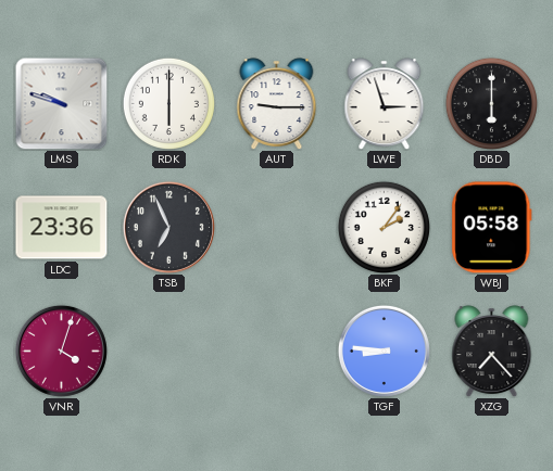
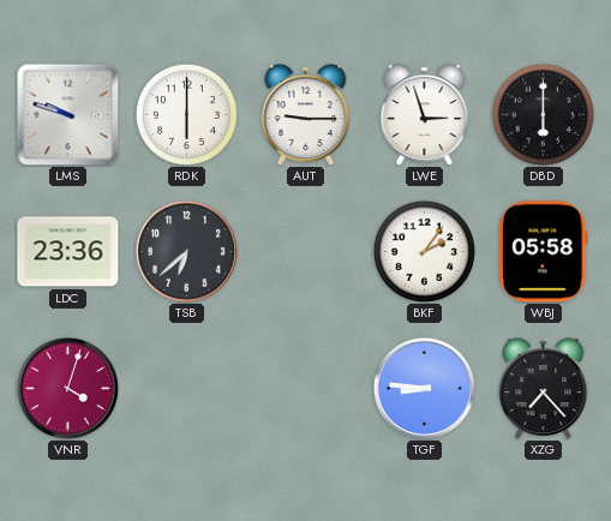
TSB: 6:56 -> 6:38 (186, 251)
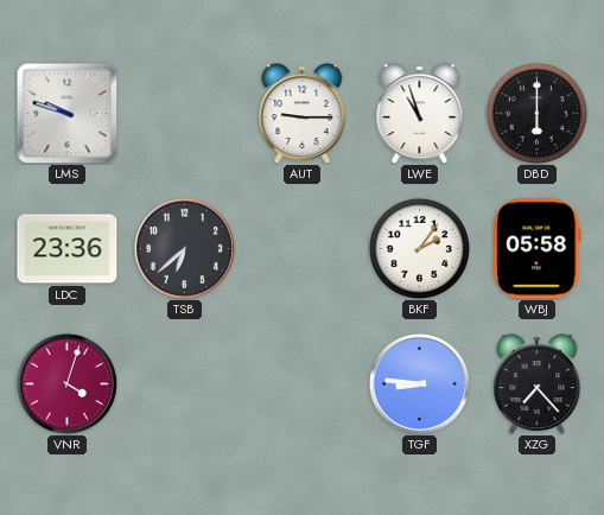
RDK: 6:00 -> none (186, 114)
LWE: 2:57 -> 10:57 (420, 113)
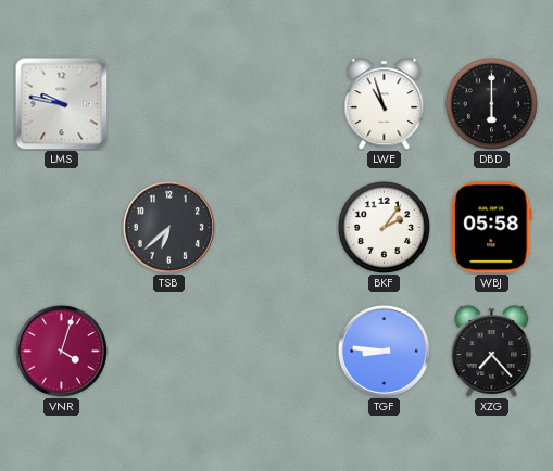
LMS: 9:48 -> 9:47 (61, 103)
AUT: 9:15 -> none (303, 113)
LDC: 23:36 -> none (68, 249)
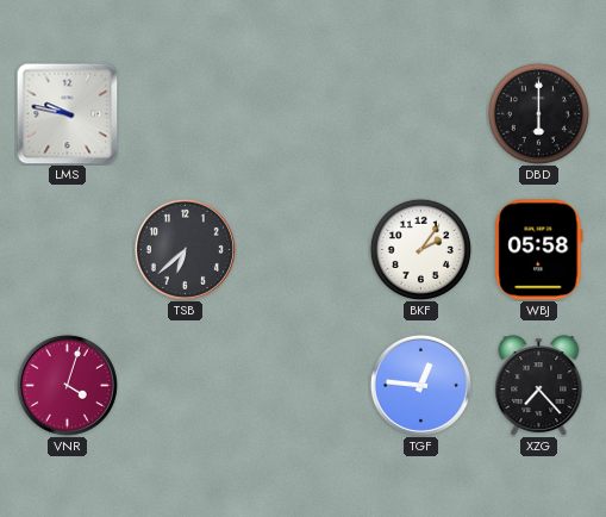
LWE: 10:57 -> none (385, 103)
TGF: 8:46 -> 12:46 (420, 385)
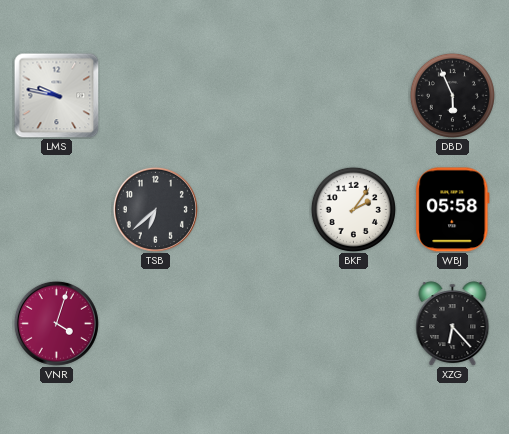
DBD: 6:00 -> 5:56 (452, 95)
TGF: 12:46 -> none (420, 385)
XZG: 7:23 -> 6:23 (453, 323)
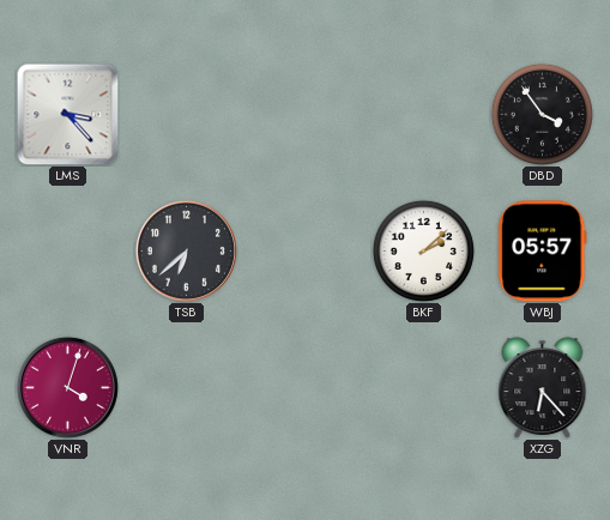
LMS: 9:47 -> 3:23 (67, 114)
DBD: 5:56 -> 3:54 (542, 114)
BKF: 2:06 -> 2:08 (423, 250)
WBJ: 05:58 -> 05:57 (543, 252)
